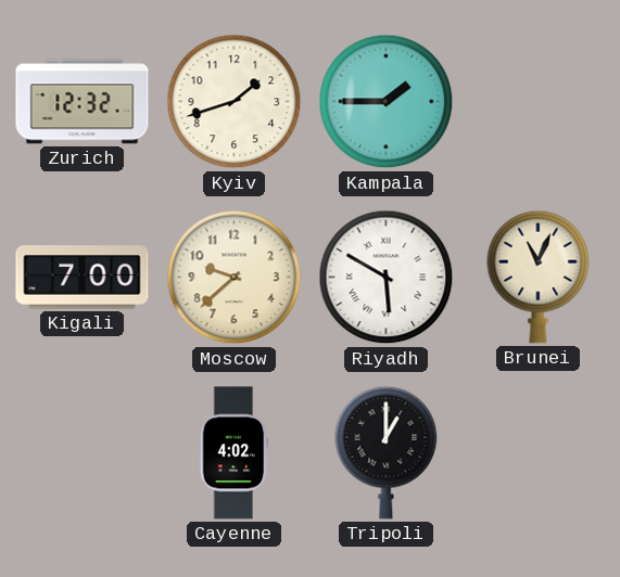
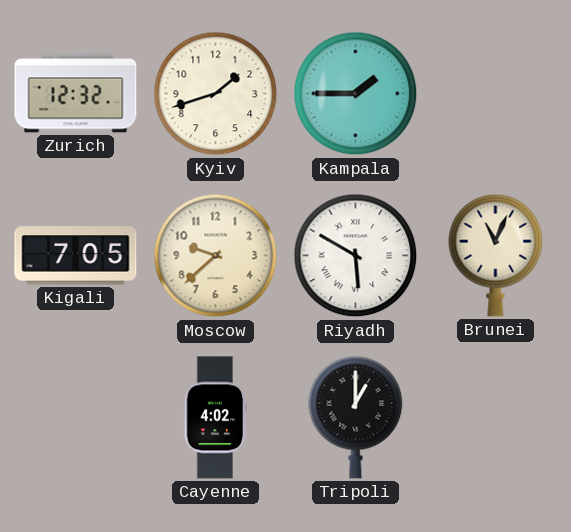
Kigali: 7:00 -> 7:05 (76, 256)
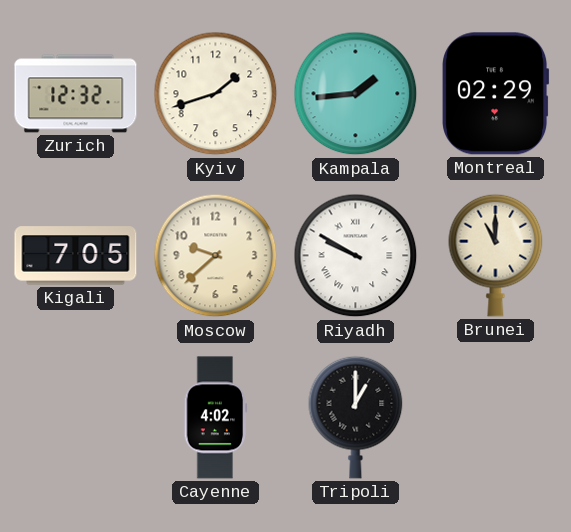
Kampala: 1:45 -> 1:44 (356, 94)
Montreal: none -> 02:29 (496, 94)
Riyadh: 5:50 -> 9:50 (356, 256)
Brunei: 11:04 -> 11:00 (496, 255)
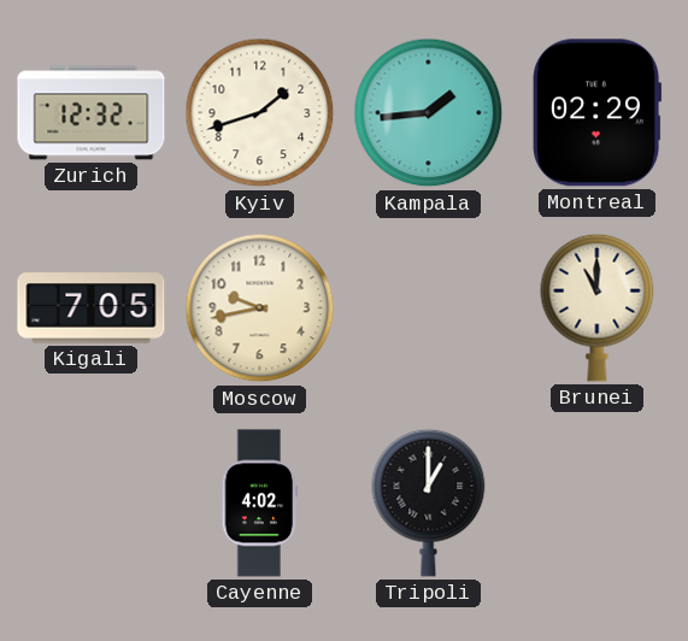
Moscow: 9:38 -> 9:43 (260, 308)
Riyadh: 9:50 -> none (356, 256)
